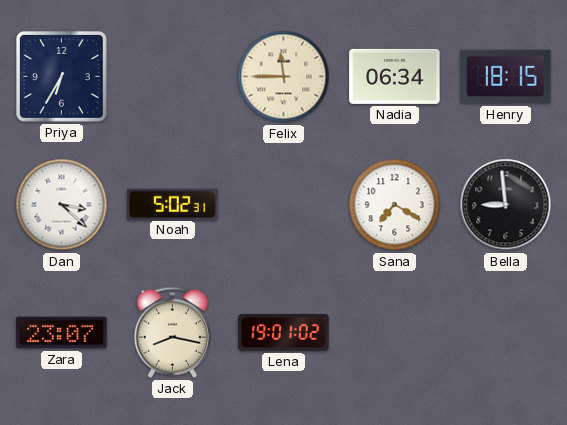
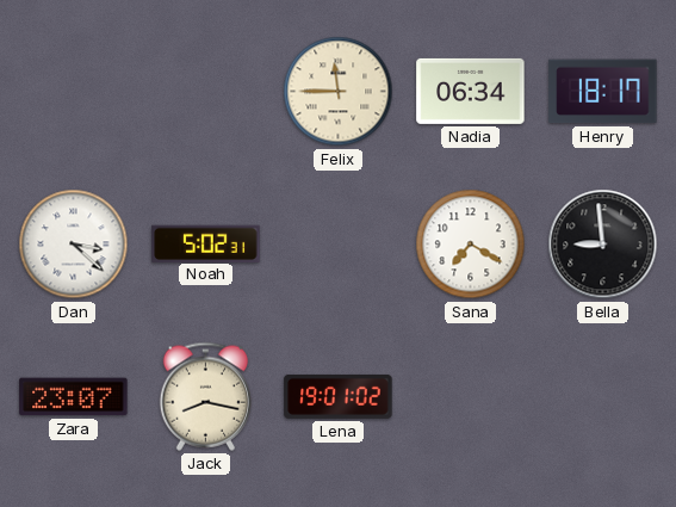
Priya: 6:35 -> none (62, 77)
Henry: 18:15 -> 18:17 (603, 92)
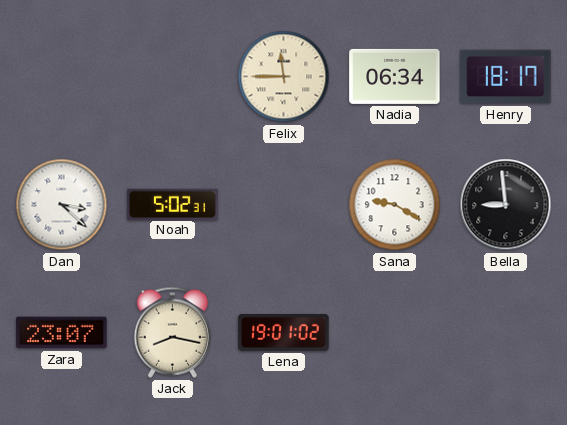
Sana: 7:20 -> 9:20 (395, 205)
